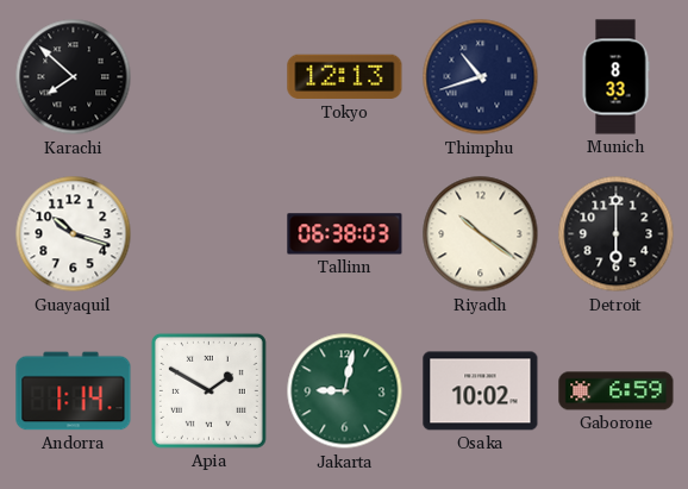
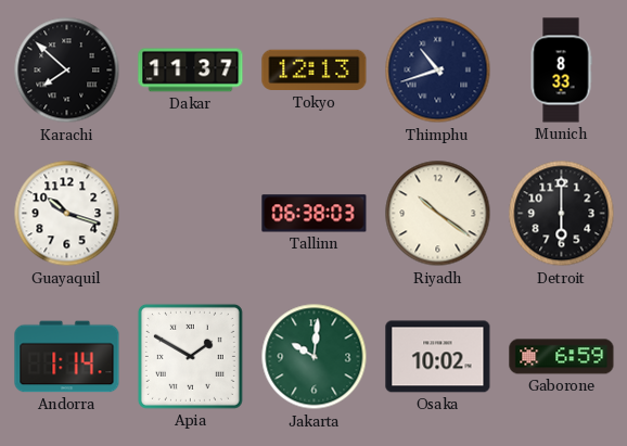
Dakar: none -> 11:37 (191, 71)
Jakarta: 9:02 -> 10:01 (315, 357)
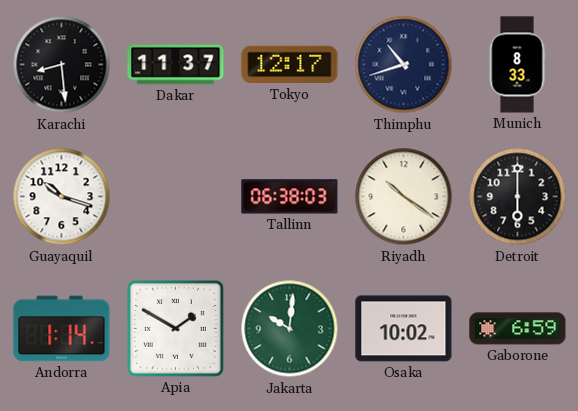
Karachi: 7:52 -> 8:29 (62, 65)
Tokyo: 12:13 -> 12:17 (290, 65)
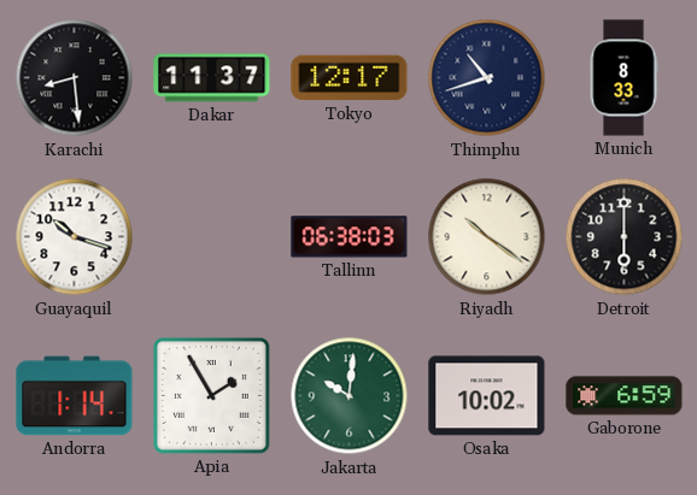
Apia: 1:50 -> 1:55 (211, 395)
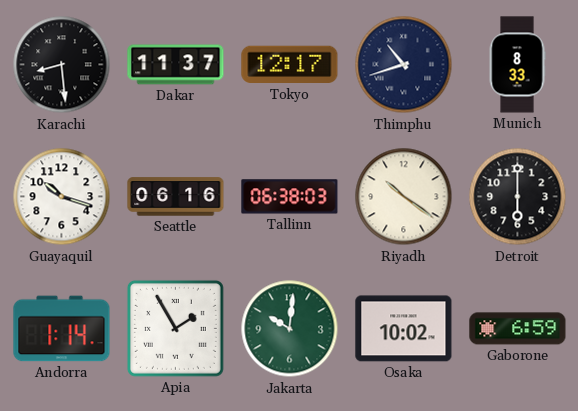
Seattle: none -> 06:16 (176, 197)
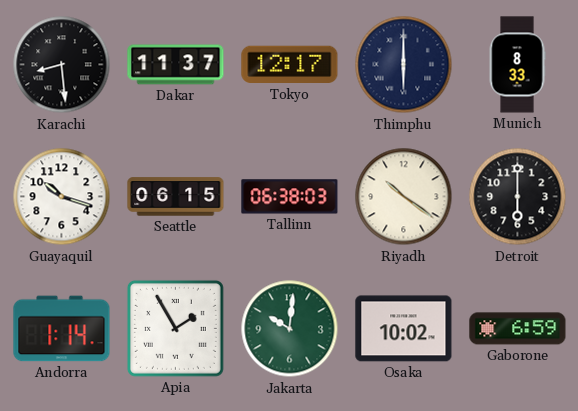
Thimphu: 10:42 -> 6:00 (404, 65)
Seattle: 06:16 -> 06:15 (176, 197)
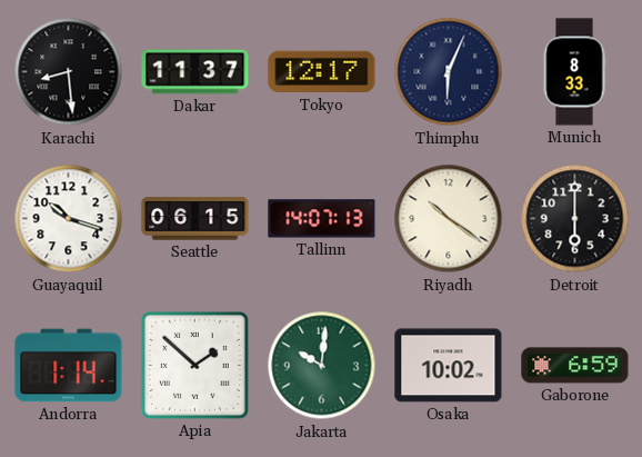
Thimphu: 6:00 -> 6:04 (449, 72)
Tallinn: 06:38 -> 14:07 (322, 219)
Apia: 1:55 -> 1:52 (194, 365)
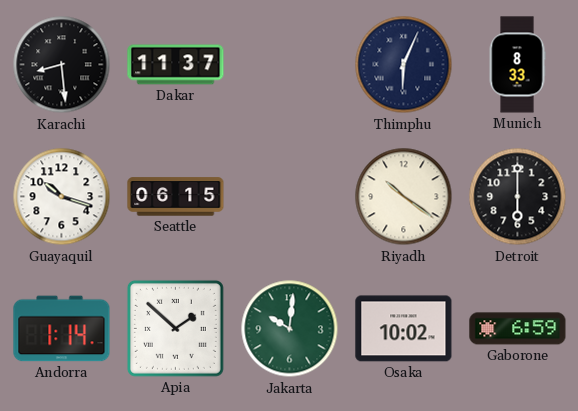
Tokyo: 12:17 -> none (322, 72)
Tallinn: 14:07 -> none (322, 219)
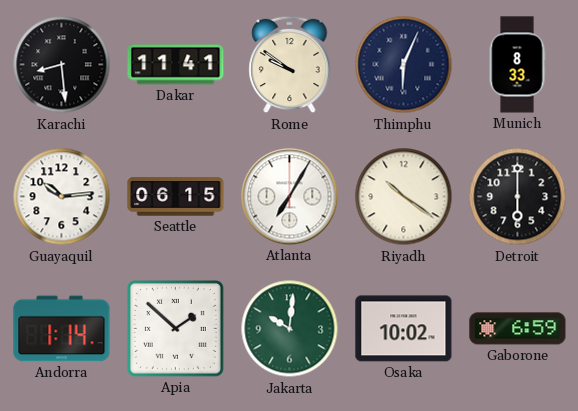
Dakar: 11:37 -> 11:41 (176, 65)
Rome: none -> 9:51 (290, 65)
Guayaquil: 10:18 -> 10:14 (62, 197)
Atlanta: none -> 7:05 (290, 197)
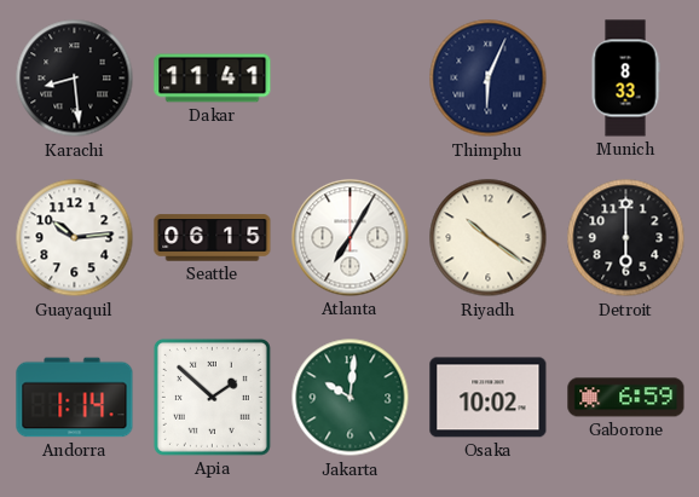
Rome: 9:51 -> none (290, 65)
